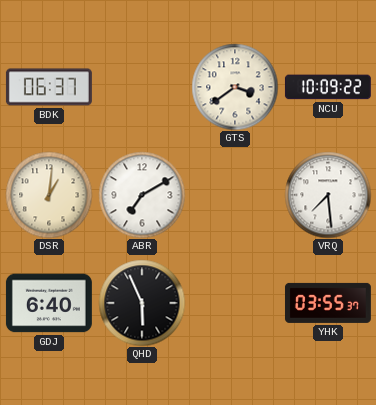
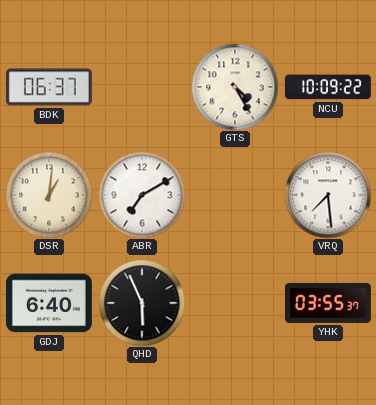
GTS: 3:39 -> 4:25 (235, 87)
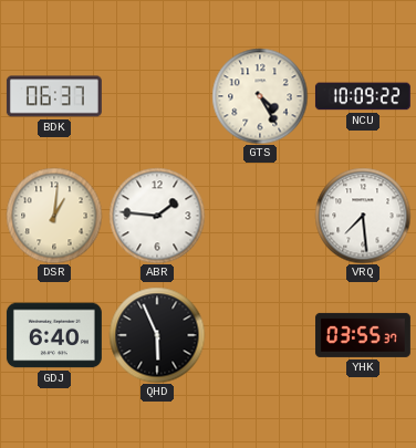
ABR: 7:10 -> 1:46 (157, 216)
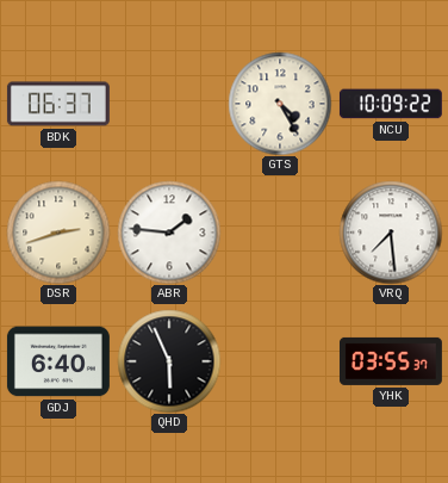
DSR: 1:01 -> 2:42 (58, 233)
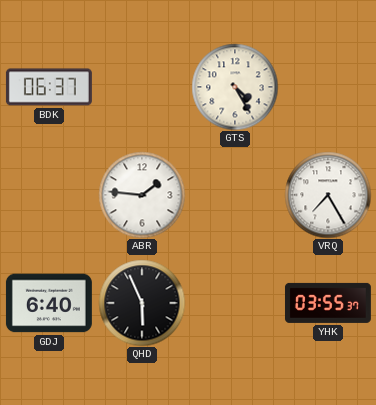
NCU: 10:09 -> none (391, 104)
DSR: 2:42 -> none (58, 233)
VRQ: 7:29 -> 7:25 (328, 195)
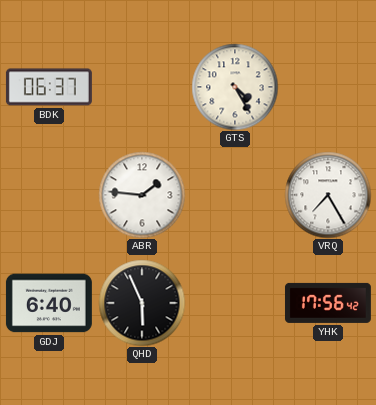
YHK: 03:55 -> 17:56 (328, 303)
